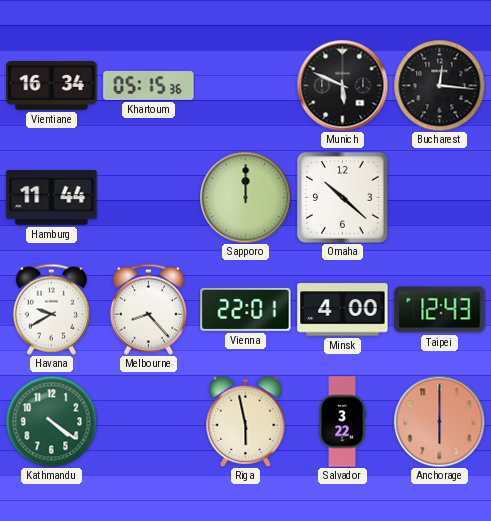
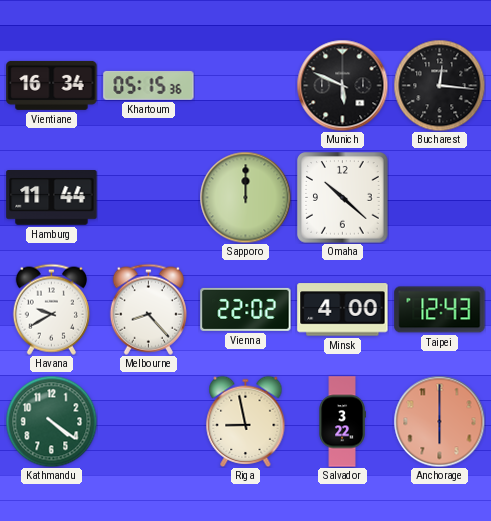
Vienna: 22:01 -> 22:02 (246, 309)
Riga: 5:58 -> 8:58 (246, 421)
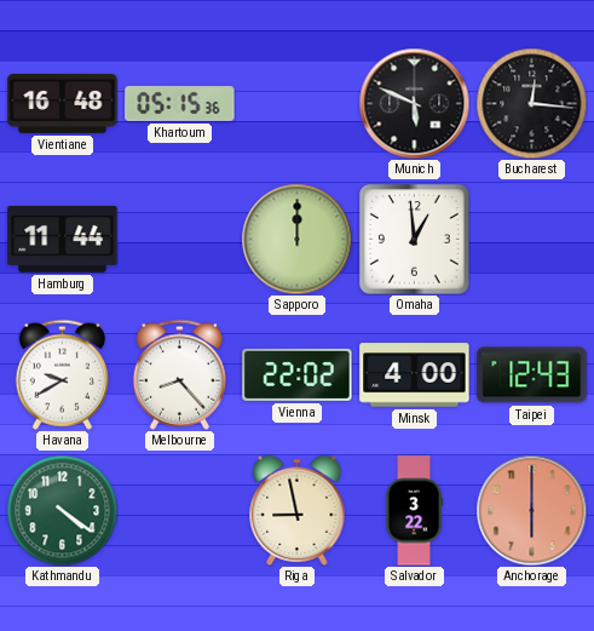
Vientiane: 16:34 -> 16:48 (63, 103)
Omaha: 10:22 -> 12:59 (415, 240)
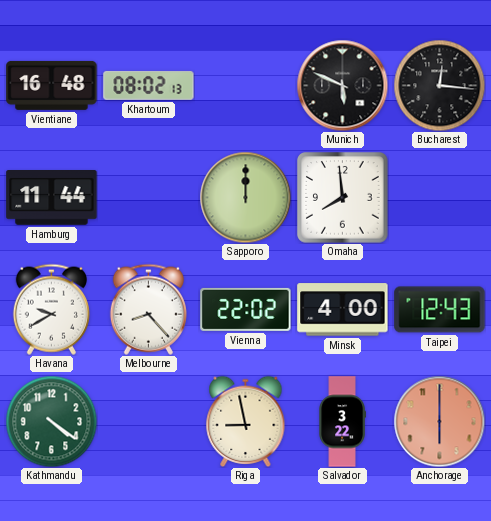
Khartoum: 05:15 -> 08:02 (149, 85)
Omaha: 12:59 -> 7:59 (343, 198)
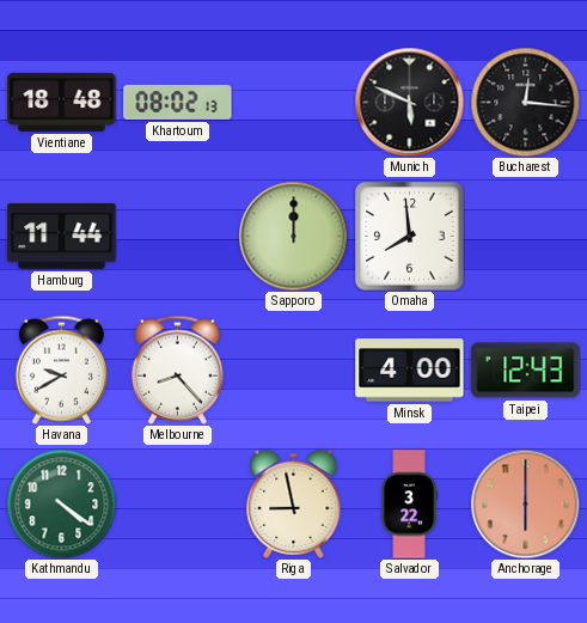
Vientiane: 16:48 -> 18:48 (62, 102)
Vienna: 22:02 -> none (246, 309)
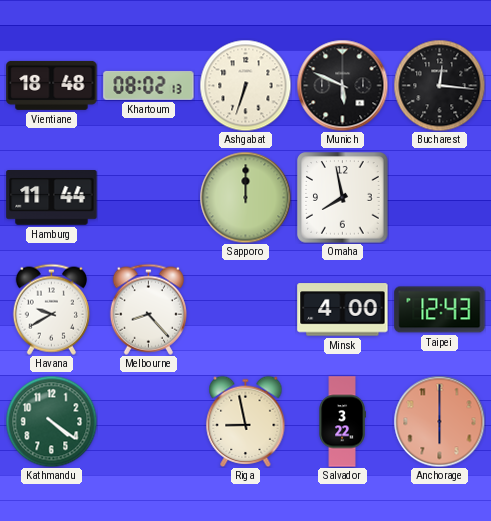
Ashgabat: none -> 6:33 (245, 85)
Omaha: 7:59 -> 7:58 (343, 198)
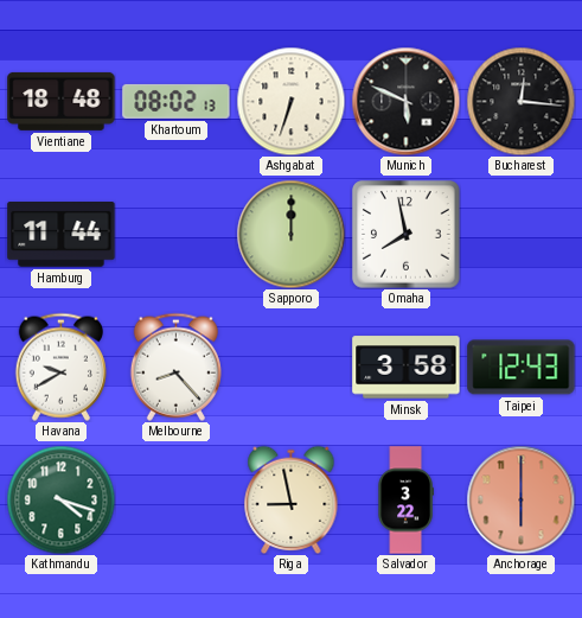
Minsk: 4:00 -> 3:58 (407, 368)
Kathmandu: 4:21 -> 4:18 (60, 499)
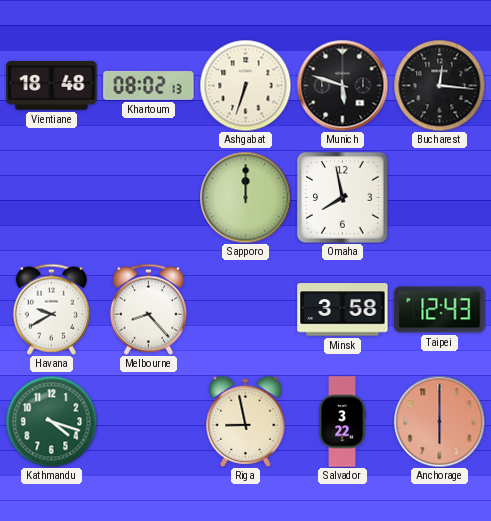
Munich: 5:49 -> 5:48 (342, 85)
Hamburg: 11:44 -> none (62, 235)
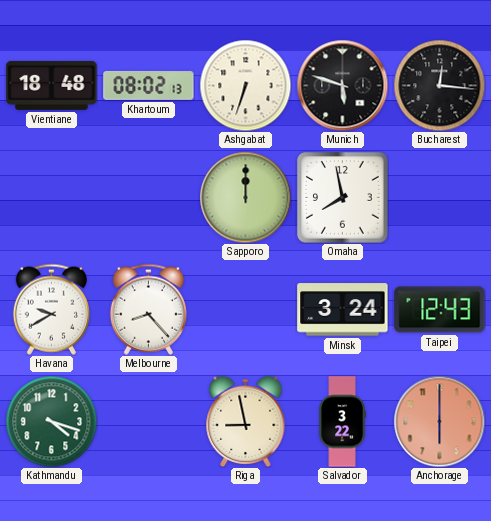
Minsk: 3:58 -> 3:24 (343, 310)
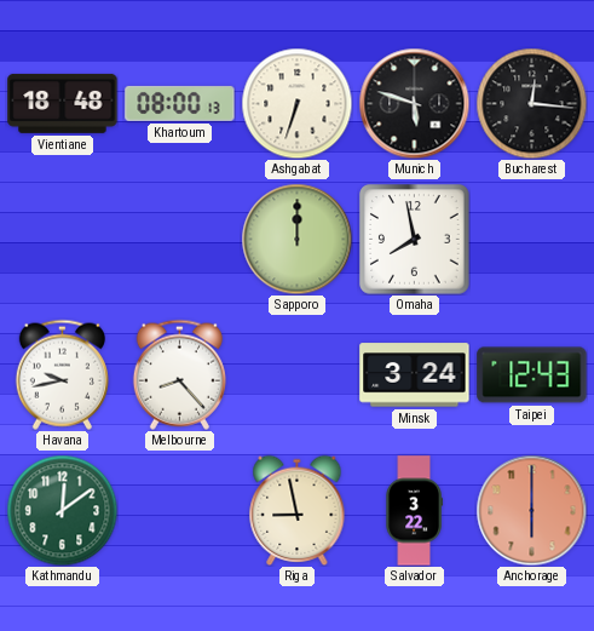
Khartoum: 08:02 -> 08:00 (180, 103)
Havana: 9:40 -> 9:43 (62, 374)
Kathmandu: 4:18 -> 12:09 (62, 510)
